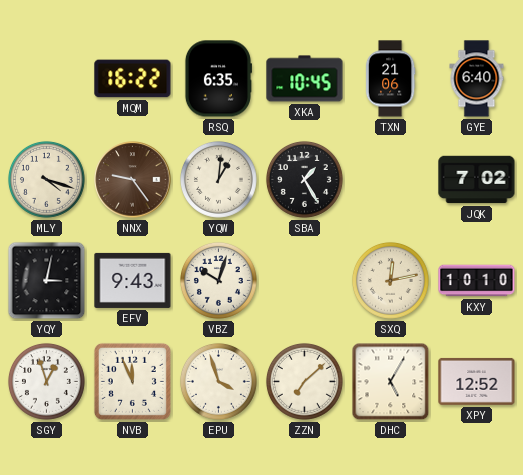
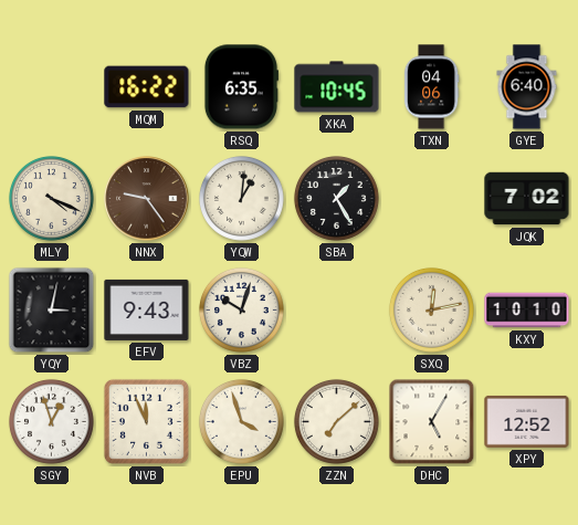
TXN: 21:06 -> 04:06 (431, 87)
MLY: 4:18 -> 4:19 (51, 198)
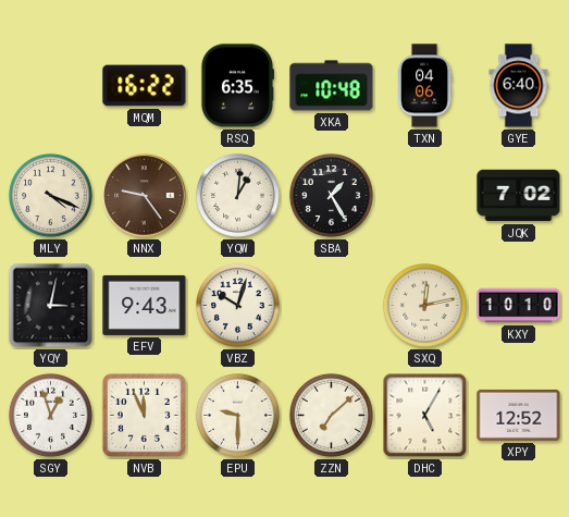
XKA: 10:45 -> 10:48 (332, 86)
EPU: 3:57 -> 9:30 (237, 415)
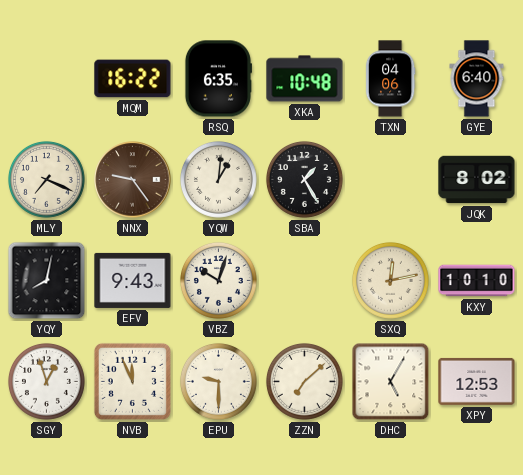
MLY: 4:19 -> 7:19 (46, 179)
JQK: 7:02 -> 8:02 (477, 180)
YQY: 3:02 -> 8:02 (47, 281)
XPY: 12:52 -> 12:53 (477, 381)
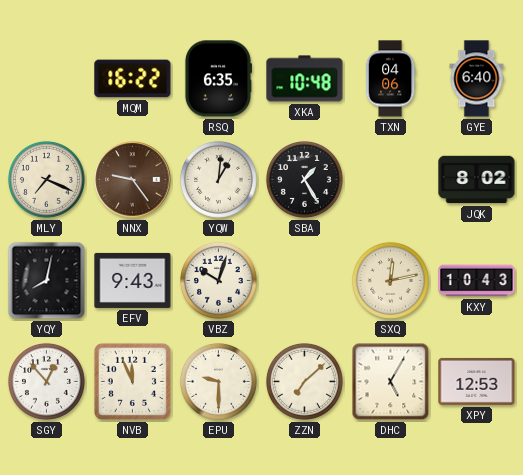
KXY: 10:10 -> 10:43 (477, 281)
SGY: 12:57 -> 12:53 (46, 381)
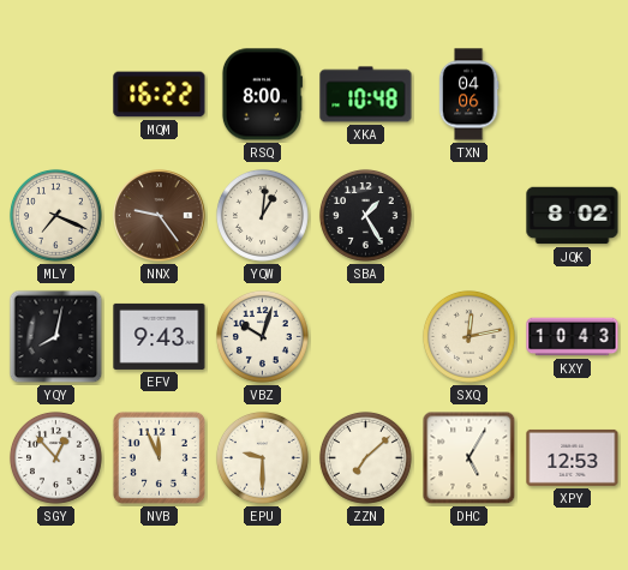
RSQ: 6:35 -> 8:00 (262, 95)
GYE: 6:40 -> none (477, 79)
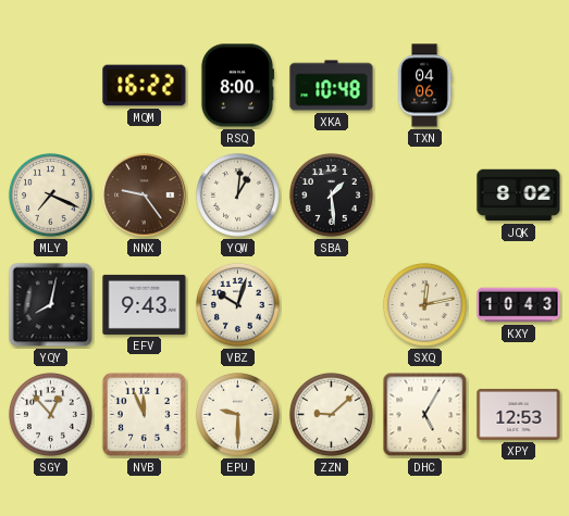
SBA: 1:25 -> 1:29 (331, 194)
ZZN: 7:08 -> 9:08 (331, 414)
